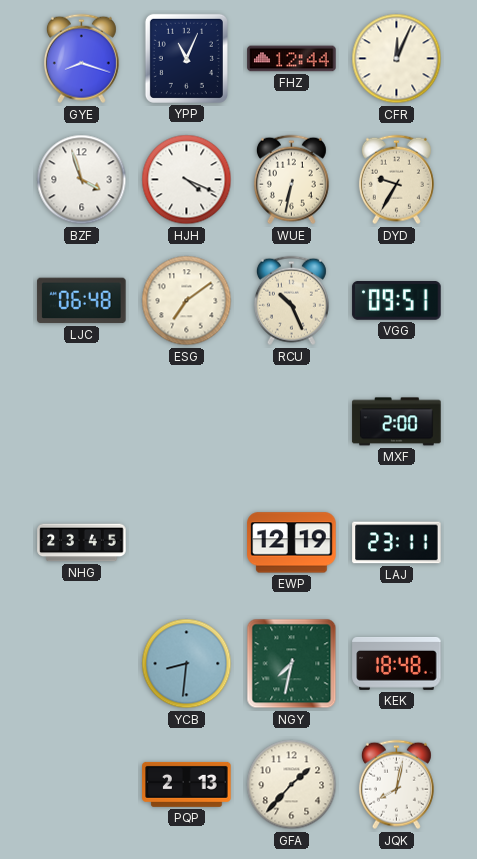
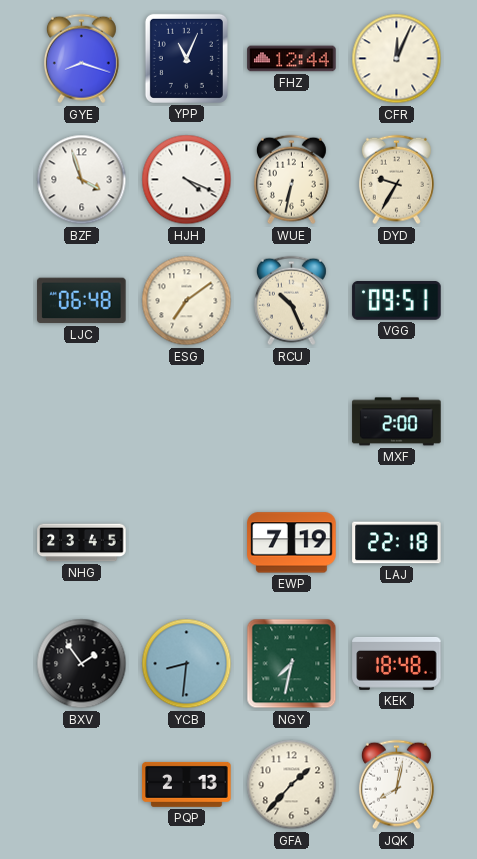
EWP: 12:19 -> 7:19 (292, 543)
LAJ: 23:11 -> 22:18 (397, 543)
BXV: none -> 1:54 (82, 664)
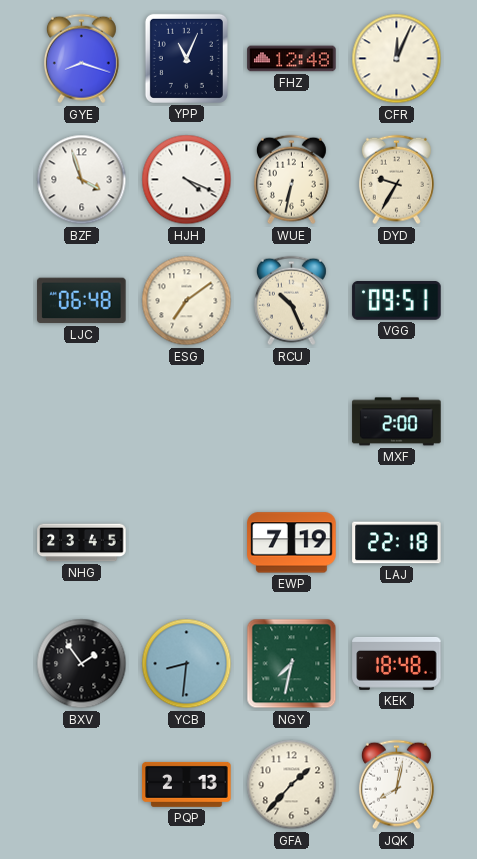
FHZ: 12:44 -> 12:48 (292, 59)
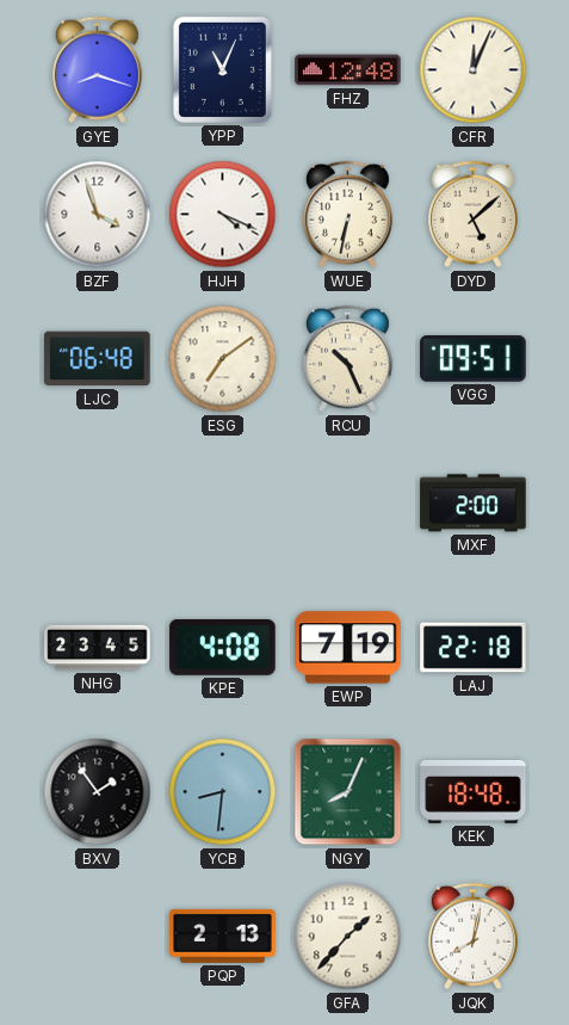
DYD: 9:35 -> 5:08 (472, 215)
KPE: none -> 4:08 (223, 647)
NGY: 7:32 -> 8:04 (348, 792)
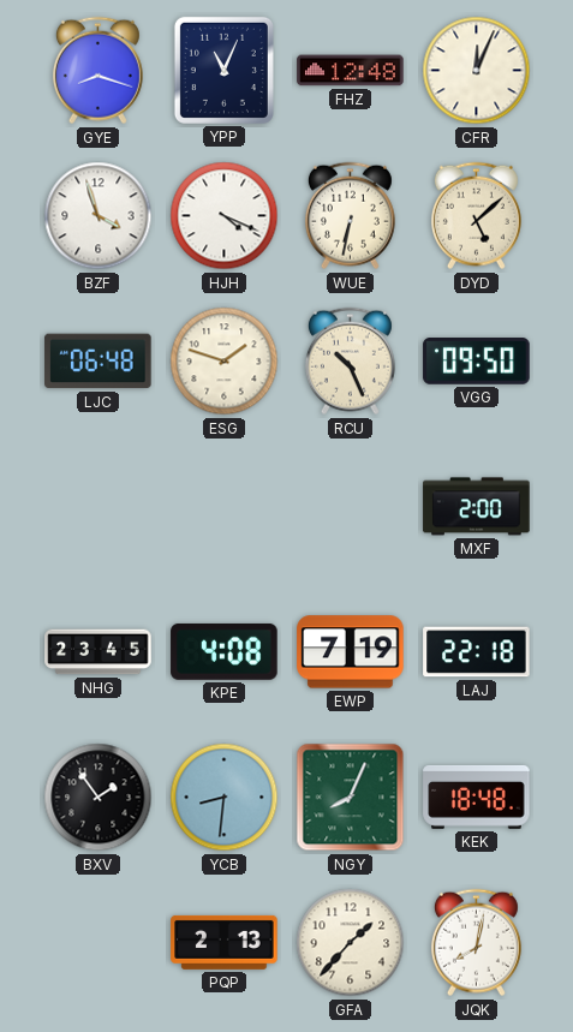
ESG: 7:09 -> 1:48 (225, 362)
VGG: 09:51 -> 09:50 (477, 362)
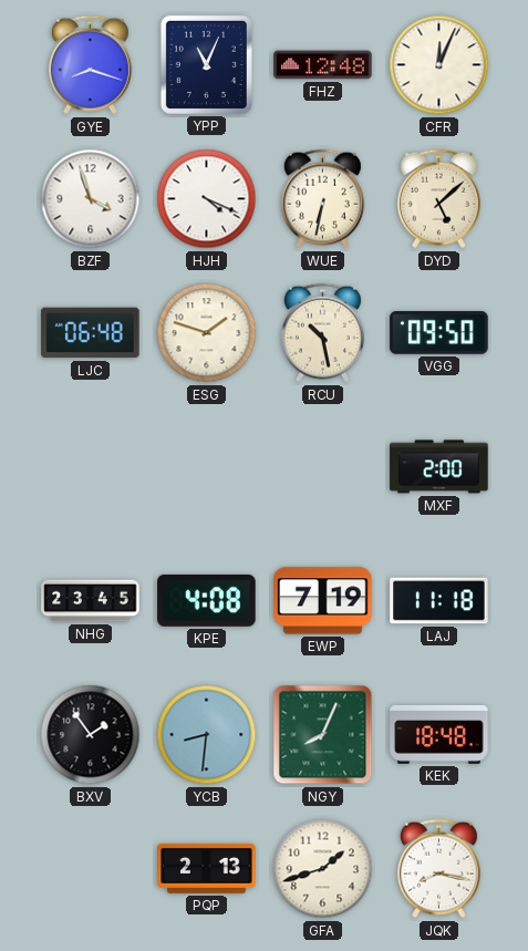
RCU: 10:26 -> 10:28 (322, 333)
LAJ: 22:18 -> 11:18 (439, 601)
GFA: 1:37 -> 1:42 (323, 869)
JQK: 8:02 -> 8:17 (438, 869)
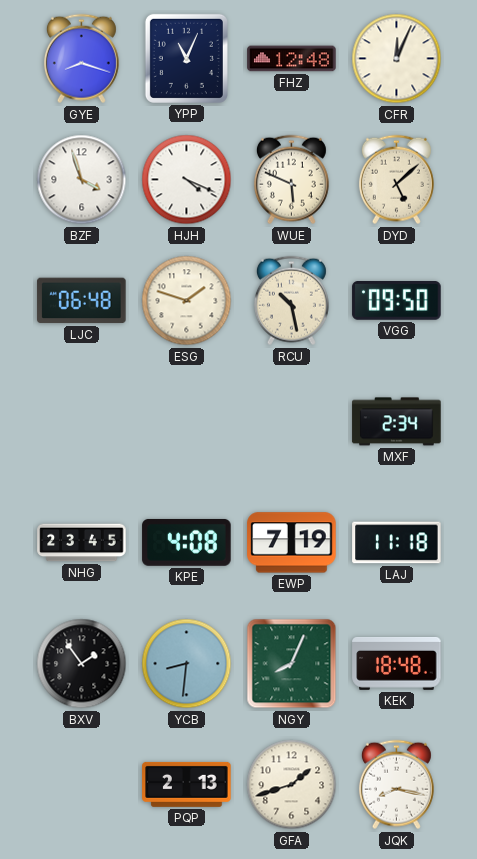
WUE: 6:32 -> 5:49 (291, 180)
MXF: 2:00 -> 2:34 (397, 422)
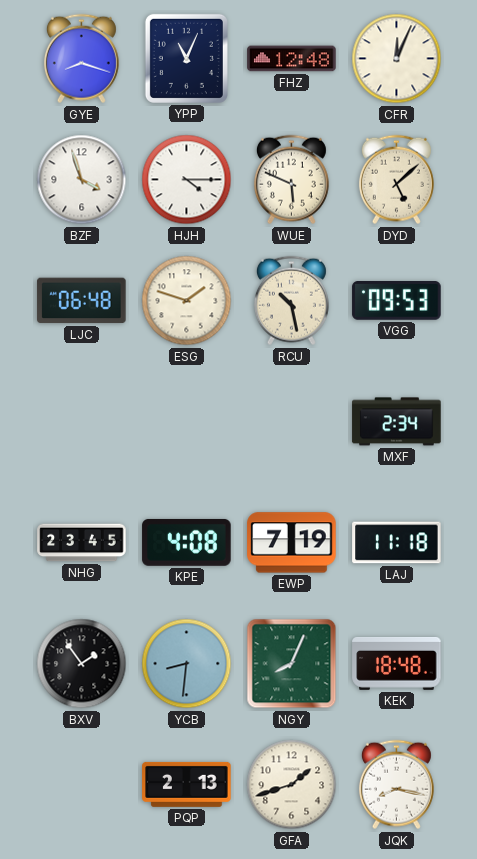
HJH: 4:19 -> 4:15 (187, 180)
VGG: 09:50 -> 09:53 (397, 301)
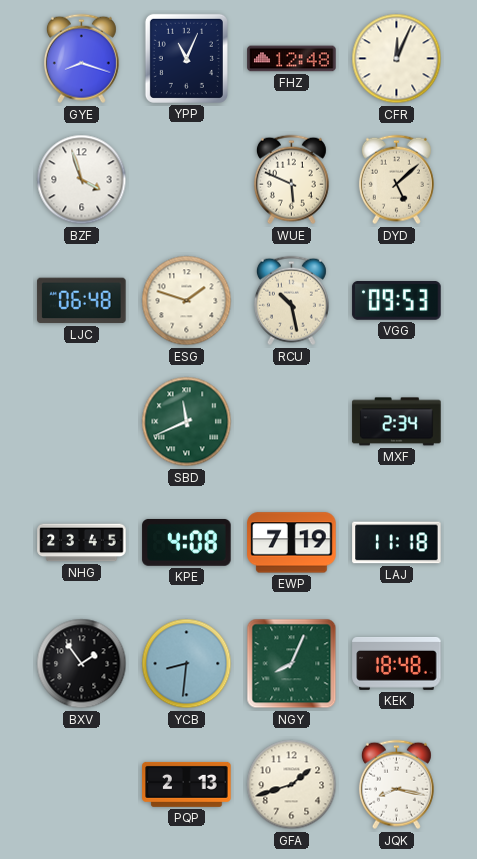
HJH: 4:15 -> none (187, 180)
SBD: none -> 11:41 (187, 422)
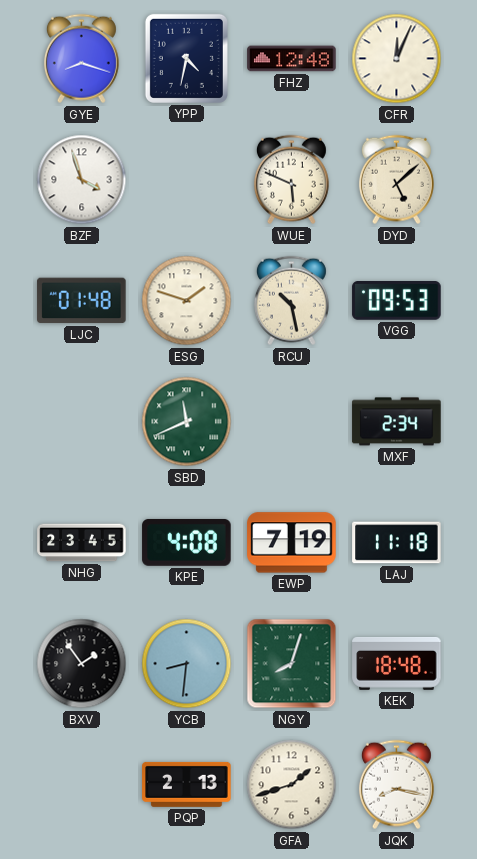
YPP: 11:04 -> 4:32 (186, 58)
LJC: 06:48 -> 01:48 (82, 301)
NGY: 8:04 -> 8:03 (292, 664)
